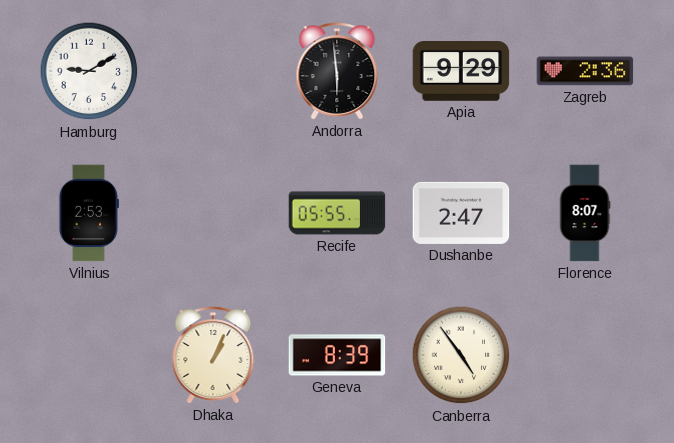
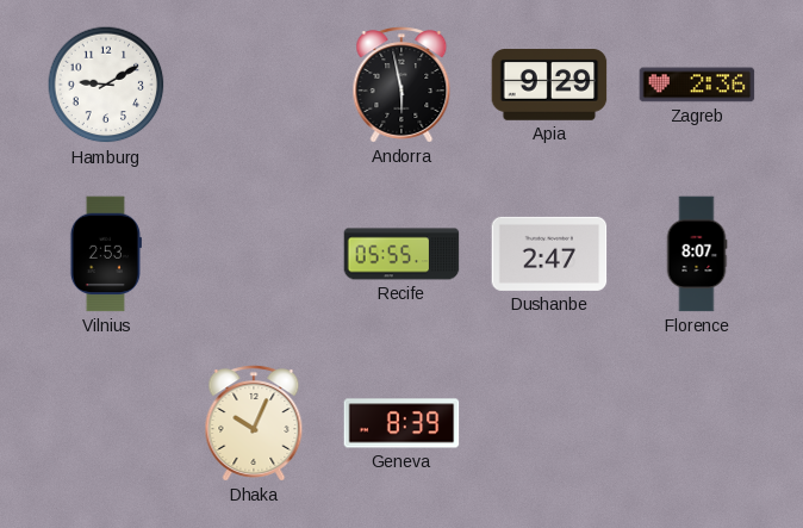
Andorra: 5:59 -> 5:58 (401, 85)
Dhaka: 1:04 -> 10:04 (254, 423)
Canberra: 4:54 -> none (461, 355)
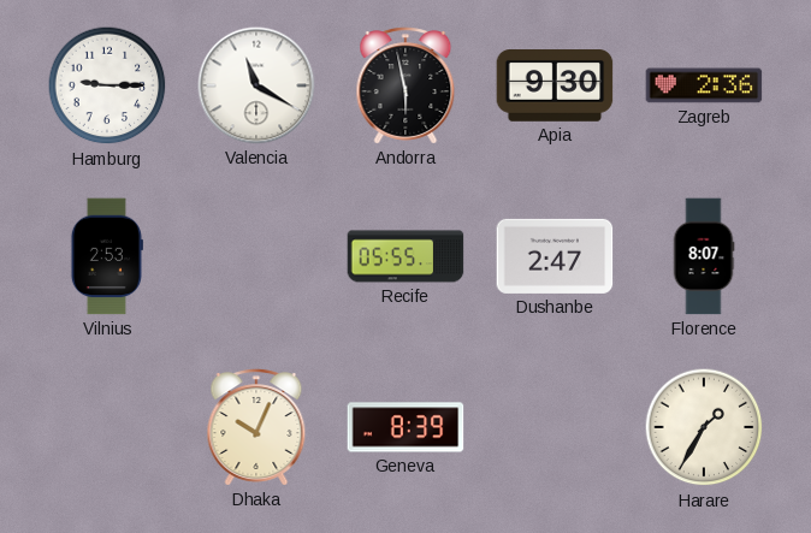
Hamburg: 9:10 -> 9:15 (107, 85)
Valencia: none -> 11:20 (256, 85)
Apia: 9:29 -> 9:30 (555, 87)
Harare: none -> 1:35 (704, 427)
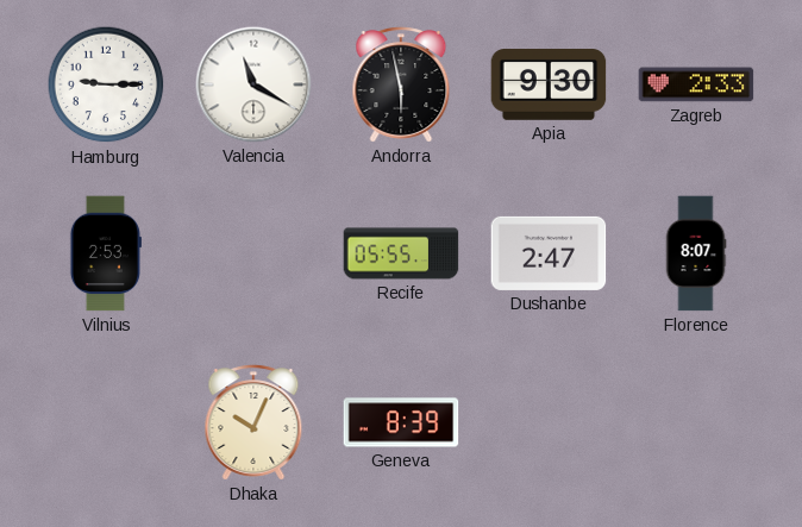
Zagreb: 2:36 -> 2:33 (696, 84)
Harare: 1:35 -> none (704, 427)
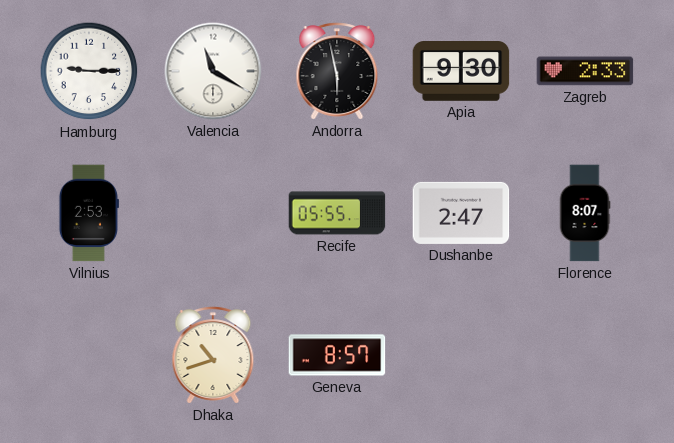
Dhaka: 10:04 -> 10:42 (213, 355)
Geneva: 8:39 -> 8:57 (337, 355)
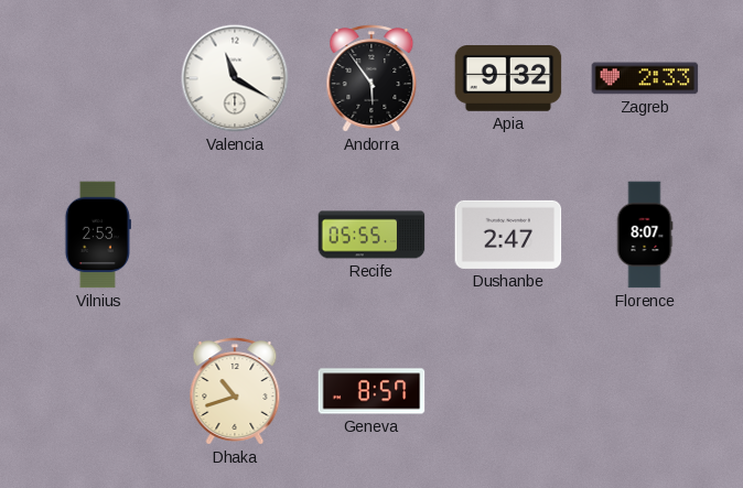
Hamburg: 9:15 -> none (89, 71)
Andorra: 5:58 -> 5:54 (371, 78)
Apia: 9:30 -> 9:32 (508, 79)
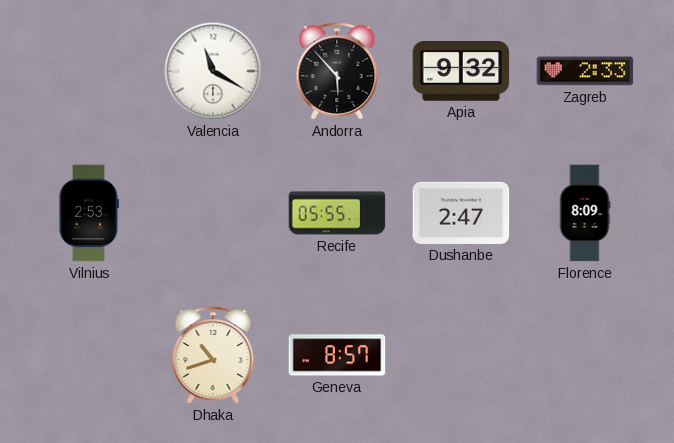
Andorra: 5:54 -> 5:53 (337, 71)
Florence: 8:07 -> 8:09 (585, 213)
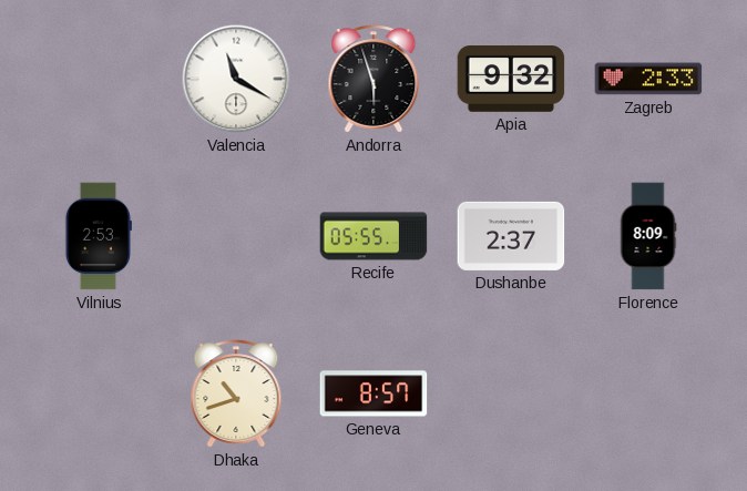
Andorra: 5:53 -> 5:57 (373, 79)
Dushanbe: 2:47 -> 2:37 (511, 236)
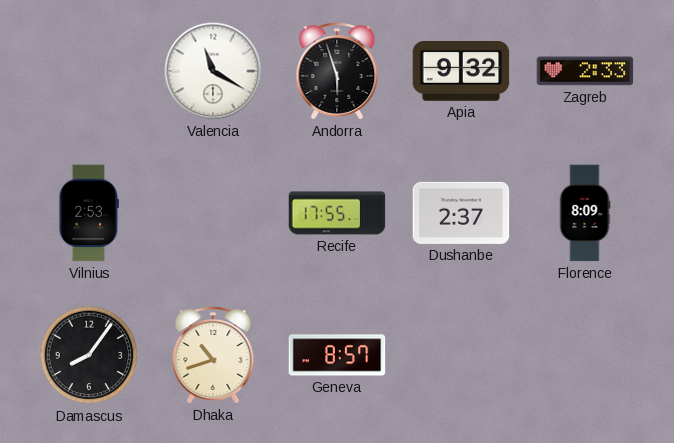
Recife: 05:55 -> 17:55 (337, 213)
Damascus: none -> 8:06 (89, 355)
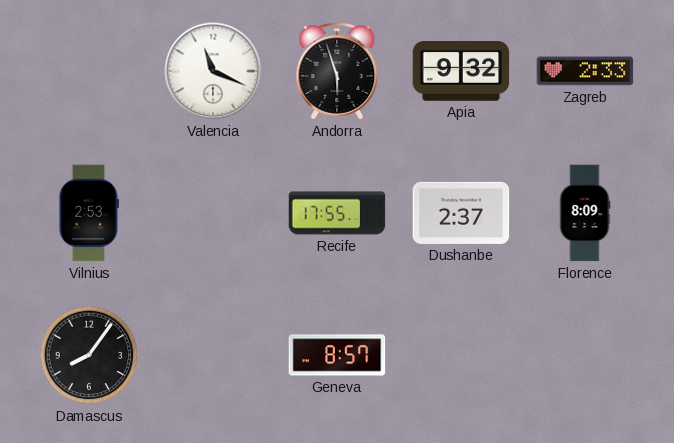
Valencia: 11:20 -> 11:19 (213, 71)
Dhaka: 10:42 -> none (213, 355)
